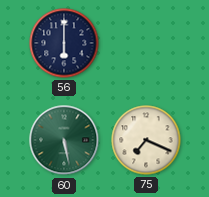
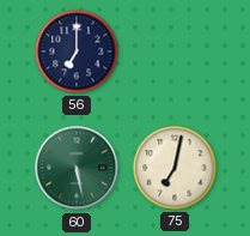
56: 6:00 -> 7:00 (77, 52)
75: 7:19 -> 7:02 (175, 168)
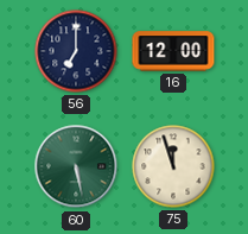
16: none -> 12:00 (173, 51)
75: 7:02 -> 11:57 (173, 166)
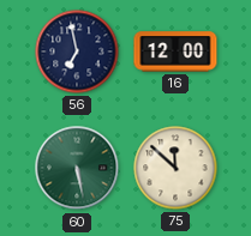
56: 7:00 -> 6:58 (77, 52)
75: 11:57 -> 11:52 (175, 168)
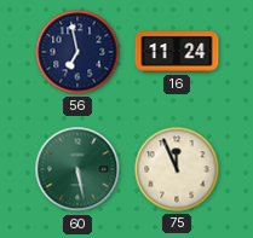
16: 12:00 -> 11:24 (177, 52)
75: 11:52 -> 11:56 (177, 169)
